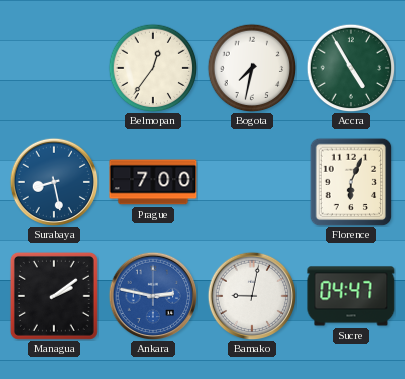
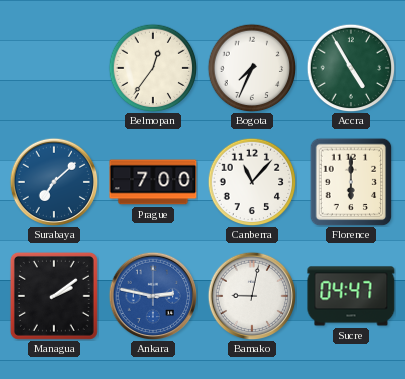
Bogota: 7:32 -> 7:34 (252, 68)
Surabaya: 8:28 -> 7:08 (54, 182)
Canberra: none -> 11:07 (252, 182)
Florence: 6:04 -> 6:00 (351, 182)
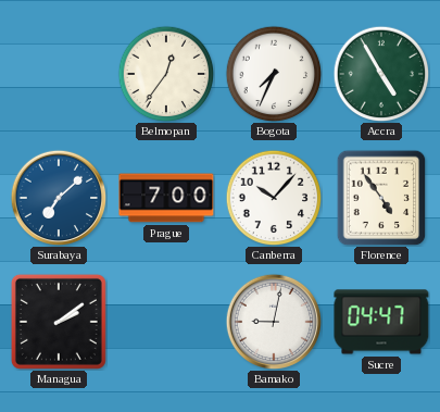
Canberra: 11:07 -> 10:07 (274, 198)
Florence: 6:00 -> 4:54 (381, 198)
Ankara: 2:47 -> none (153, 296)
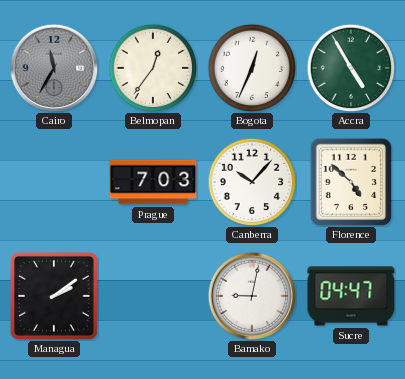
Cairo: none -> 11:35 (54, 68)
Bogota: 7:34 -> 12:34 (252, 68)
Surabaya: 7:08 -> none (59, 198)
Prague: 7:00 -> 7:03 (153, 182)
Florence: 4:54 -> 4:52 (351, 182)
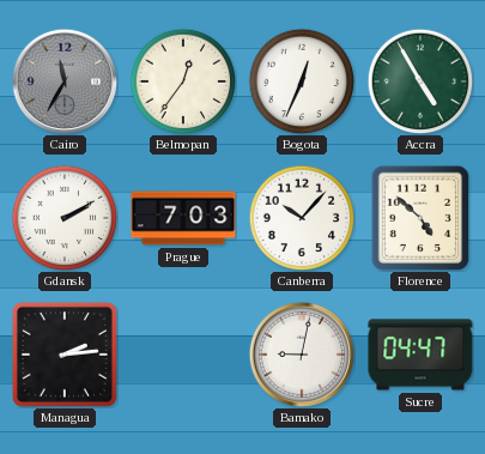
Gdansk: none -> 2:10 (65, 218)
Managua: 2:09 -> 2:14 (65, 355)
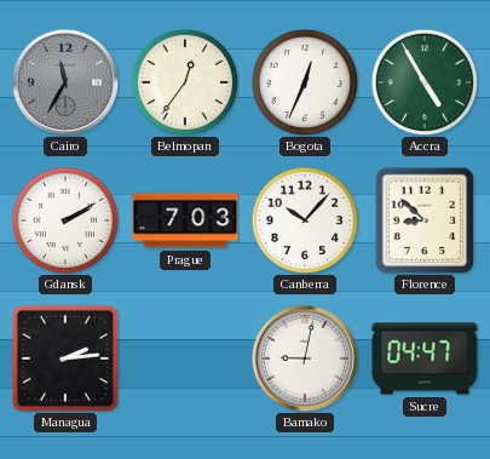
Florence: 4:52 -> 8:52 (425, 220)
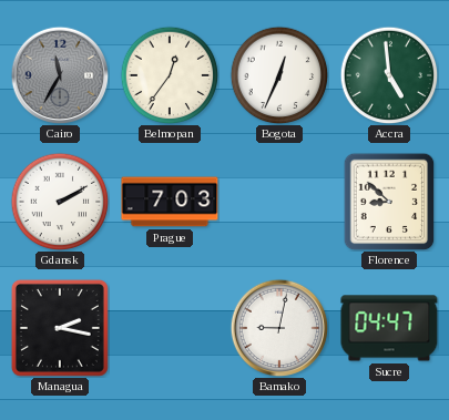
Accra: 4:55 -> 4:59 (389, 75)
Canberra: 10:07 -> none (305, 220)
Managua: 2:14 -> 2:17 (60, 328)
